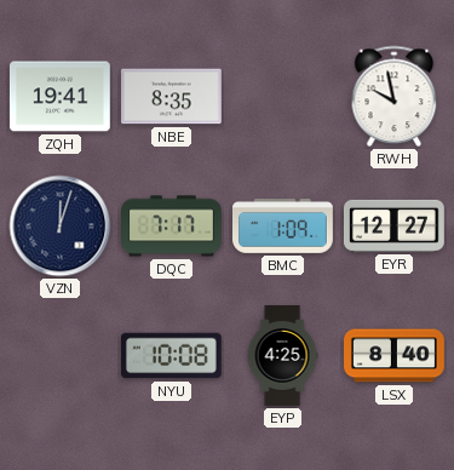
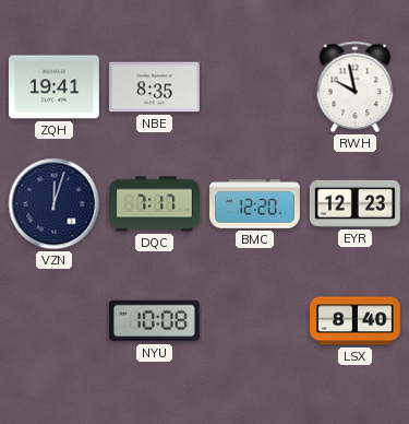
BMC: 1:09 -> 12:20 (255, 204)
EYR: 12:27 -> 12:23 (354, 203)
EYP: 4:25 -> none (282, 356)
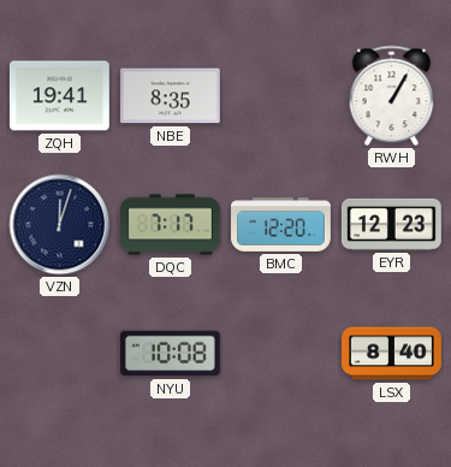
RWH: 9:58 -> 1:05 (392, 96)
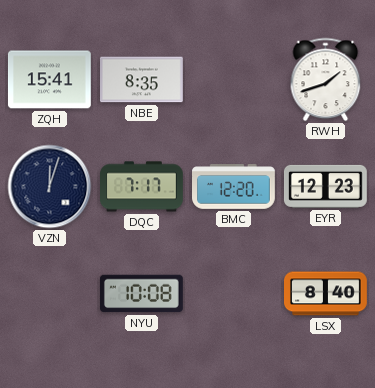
ZQH: 19:41 -> 15:41 (49, 80)
RWH: 1:05 -> 1:42 (326, 80)
